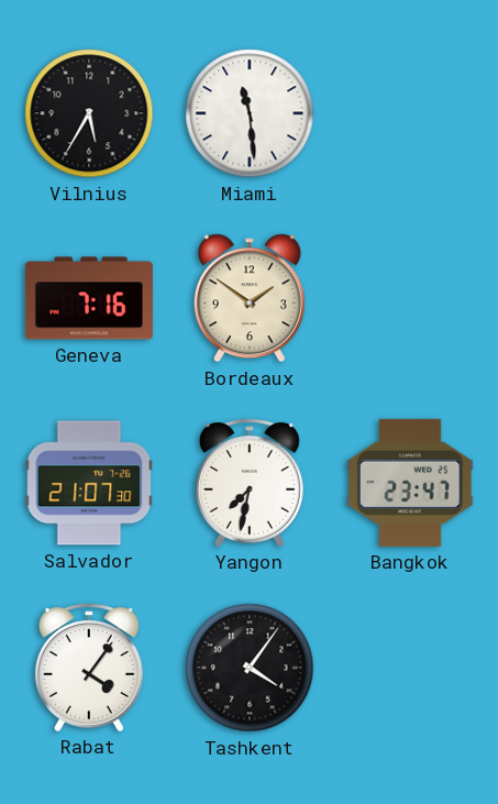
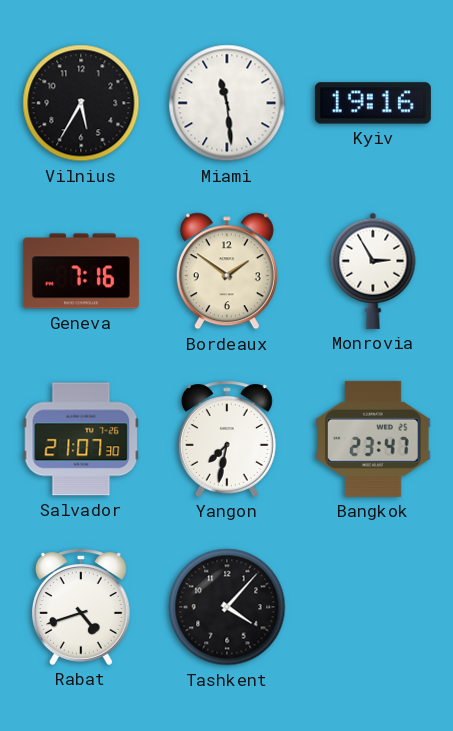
Kyiv: none -> 19:16 (373, 103)
Monrovia: none -> 2:55 (373, 271)
Rabat: 4:06 -> 4:42 (81, 607)
Tashkent: 4:06 -> 4:07 (227, 607)
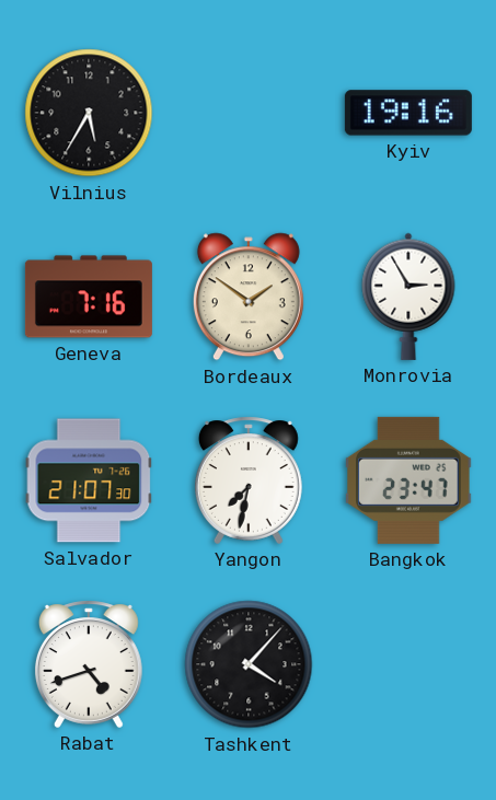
Miami: 11:29 -> none (227, 103)
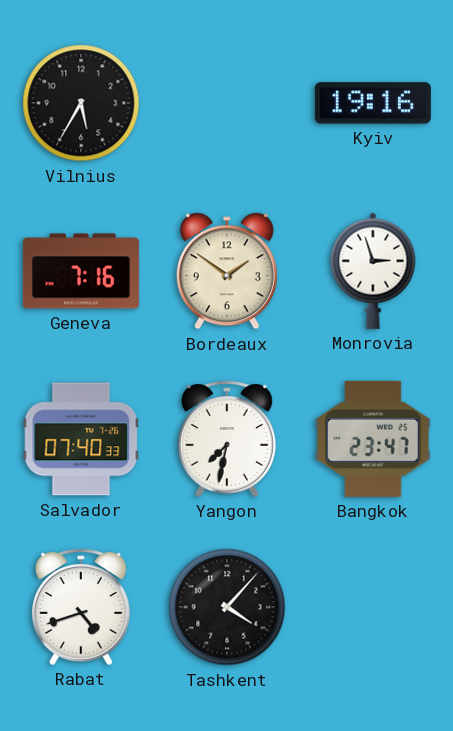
Monrovia: 2:55 -> 2:57 (373, 271)
Salvador: 21:07 -> 07:40 (81, 439)
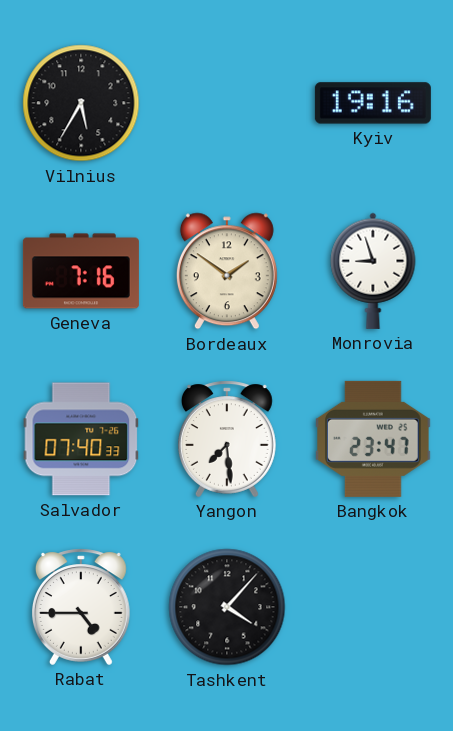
Monrovia: 2:57 -> 8:57 (373, 271)
Yangon: 7:32 -> 7:29 (227, 439)
Rabat: 4:42 -> 4:45 (81, 607)
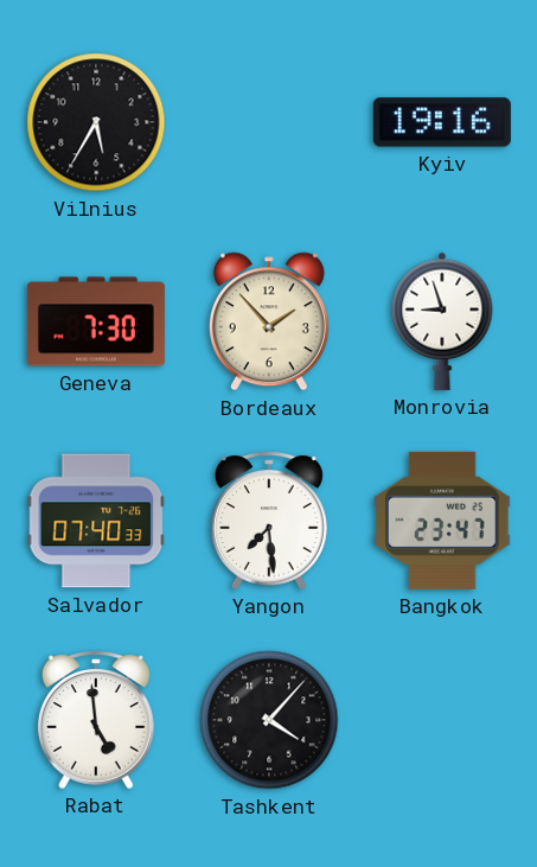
Geneva: 7:16 -> 7:30 (96, 321)
Bordeaux: 1:51 -> 1:53 (269, 321)
Rabat: 4:45 -> 4:59 (96, 720)
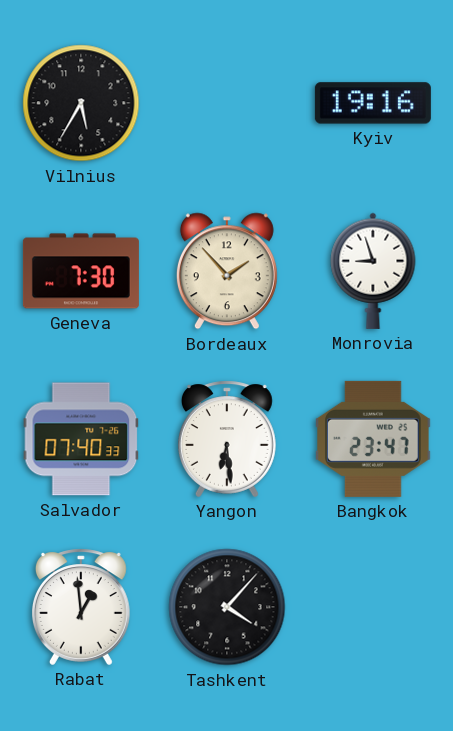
Yangon: 7:29 -> 6:29 (227, 439)
Rabat: 4:59 -> 12:59 (81, 607)
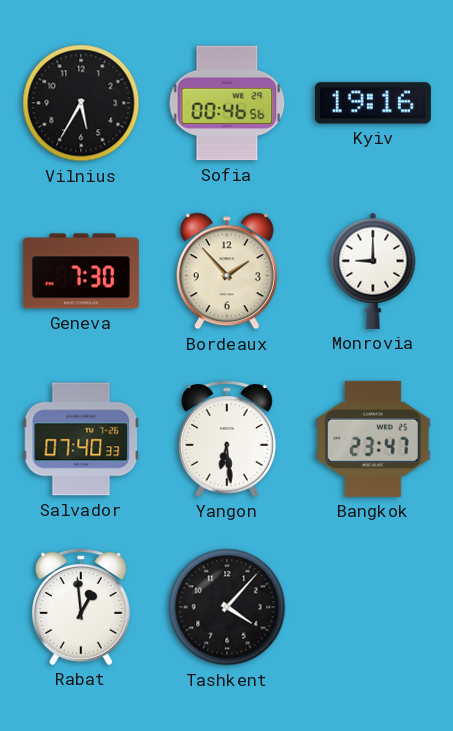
Sofia: none -> 00:46 (227, 103)
Monrovia: 8:57 -> 9:00 (373, 271)
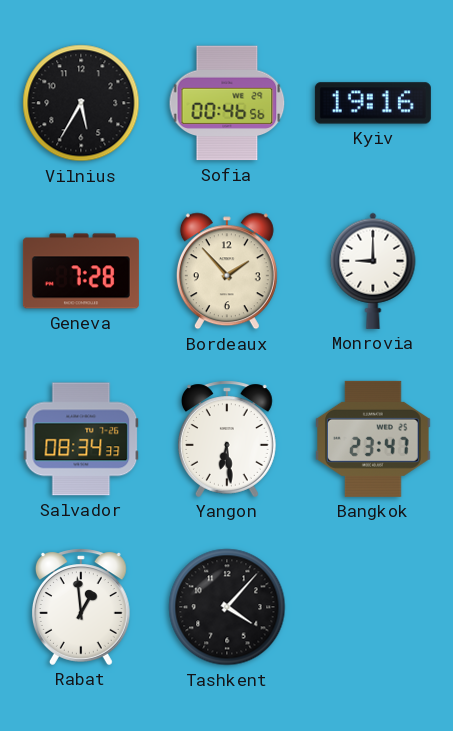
Geneva: 7:30 -> 7:28 (81, 271)
Salvador: 07:40 -> 08:34 (81, 439)
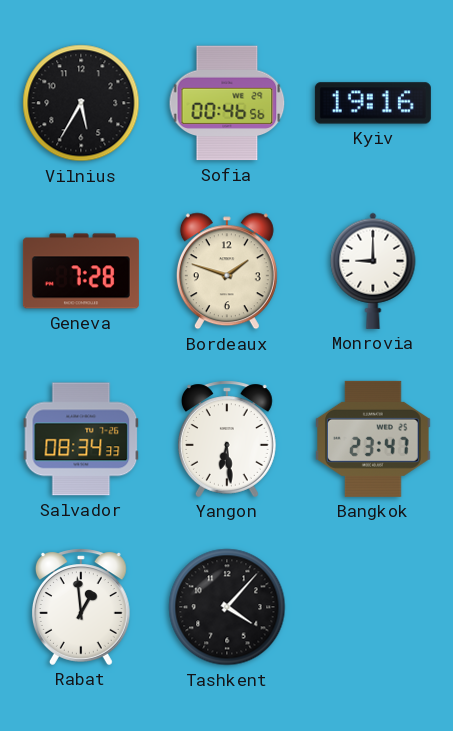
Bordeaux: 1:53 -> 1:48 (227, 271)
